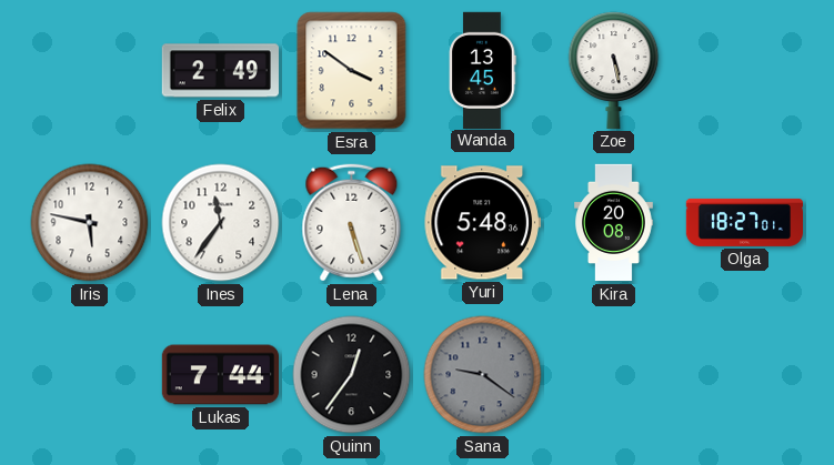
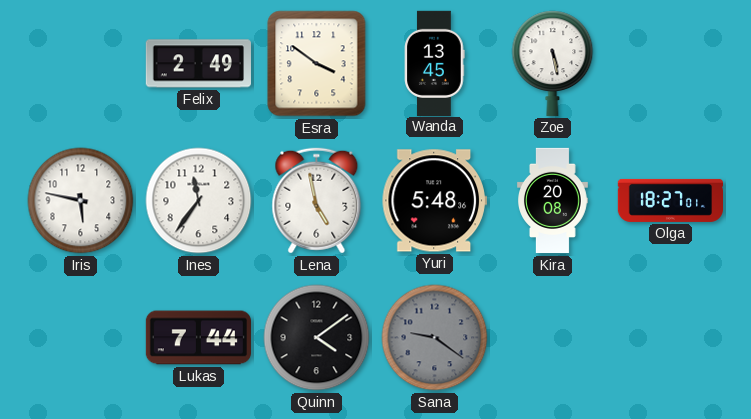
Lena: 5:27 -> 4:58 (317, 201)
Quinn: 12:36 -> 4:09 (317, 338)
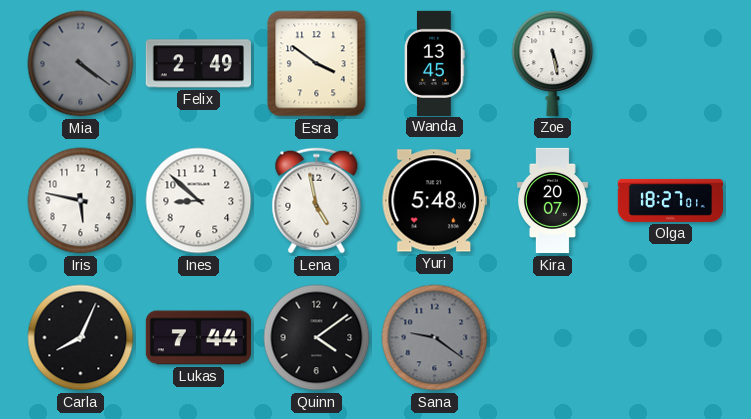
Mia: none -> 4:21 (81, 64)
Ines: 11:36 -> 8:52 (199, 201)
Kira: 20:08 -> 20:07 (553, 201)
Carla: none -> 8:04 (81, 338)
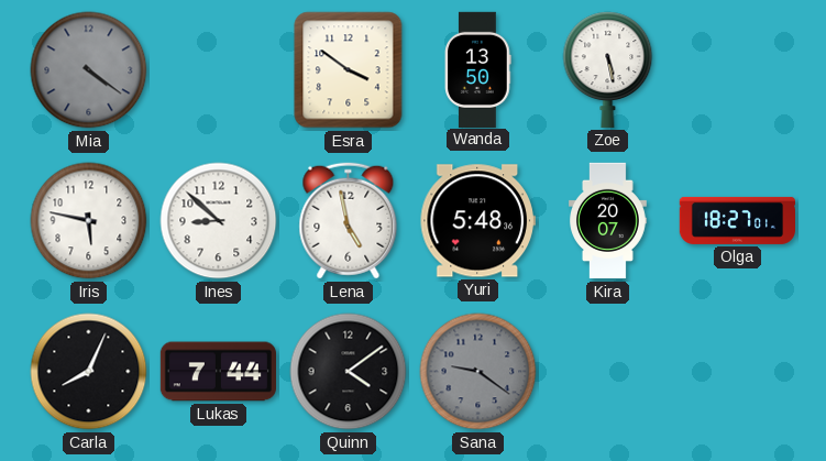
Felix: 2:49 -> none (198, 64)
Wanda: 13:45 -> 13:50 (478, 69)
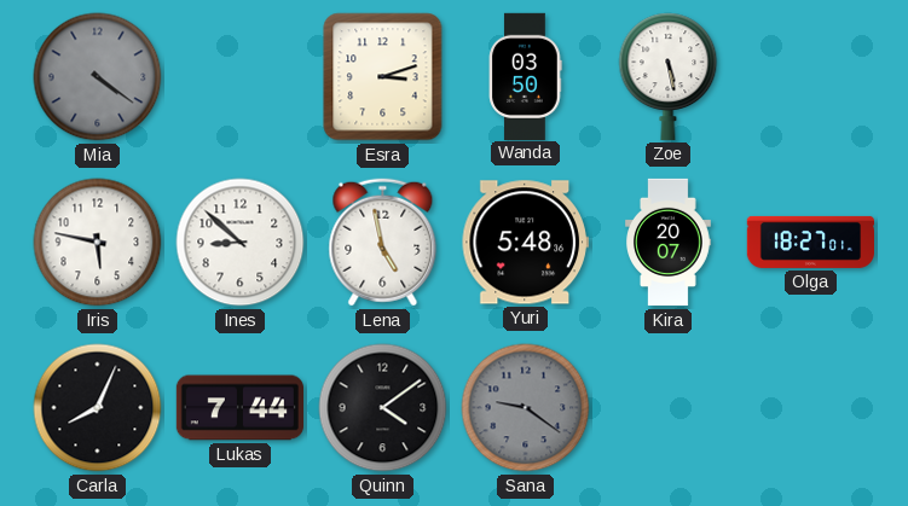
Esra: 3:51 -> 3:12 (383, 77)
Wanda: 13:50 -> 03:50 (526, 76)
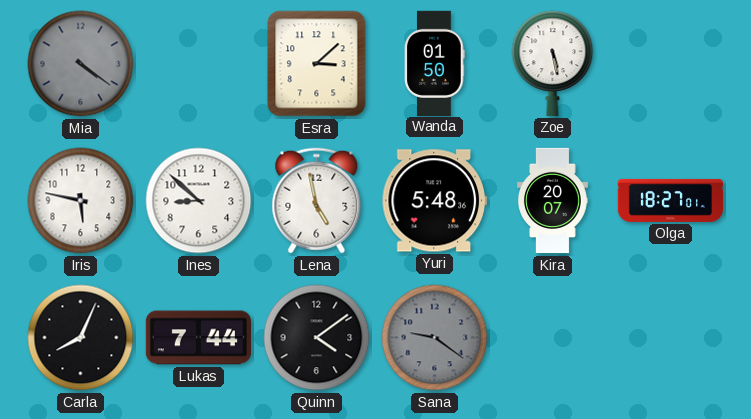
Esra: 3:12 -> 3:08 (317, 64)
Wanda: 03:50 -> 01:50 (435, 63)
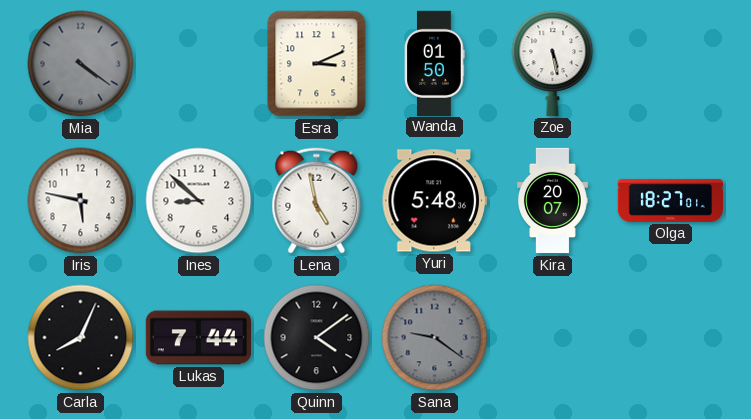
Esra: 3:08 -> 3:11 (317, 64)
